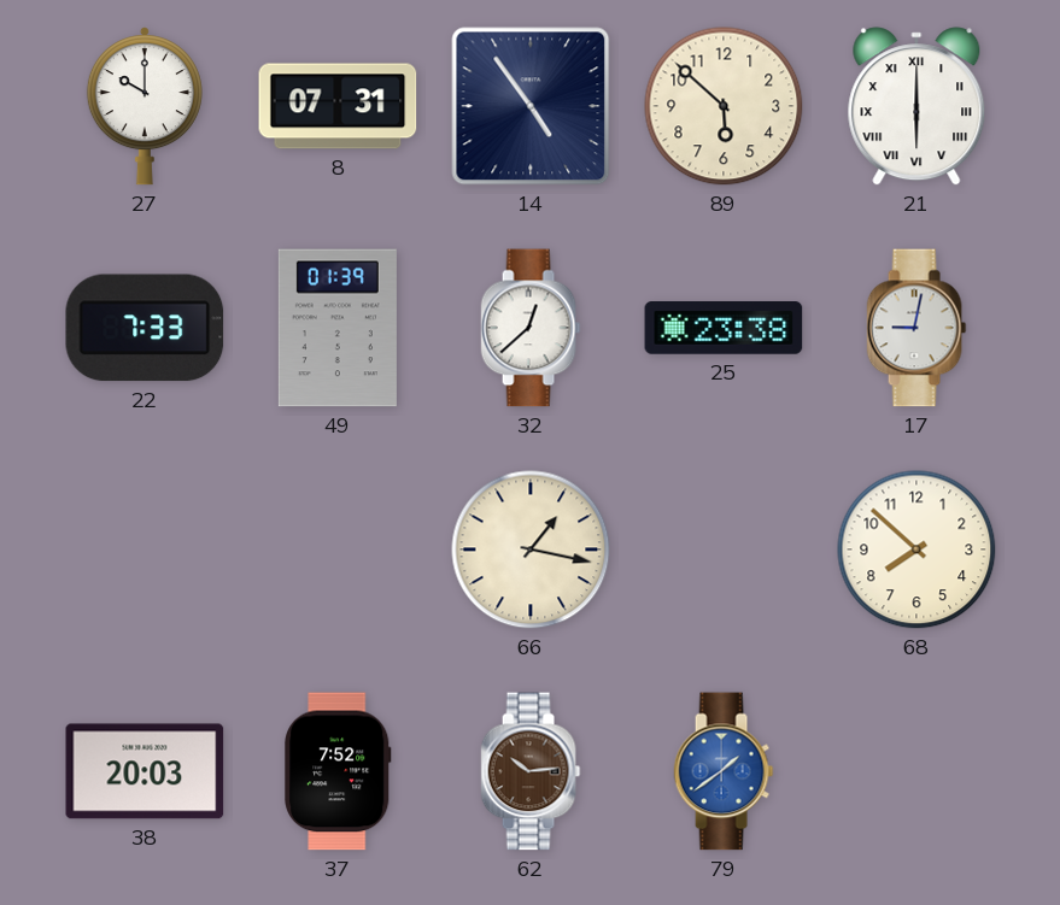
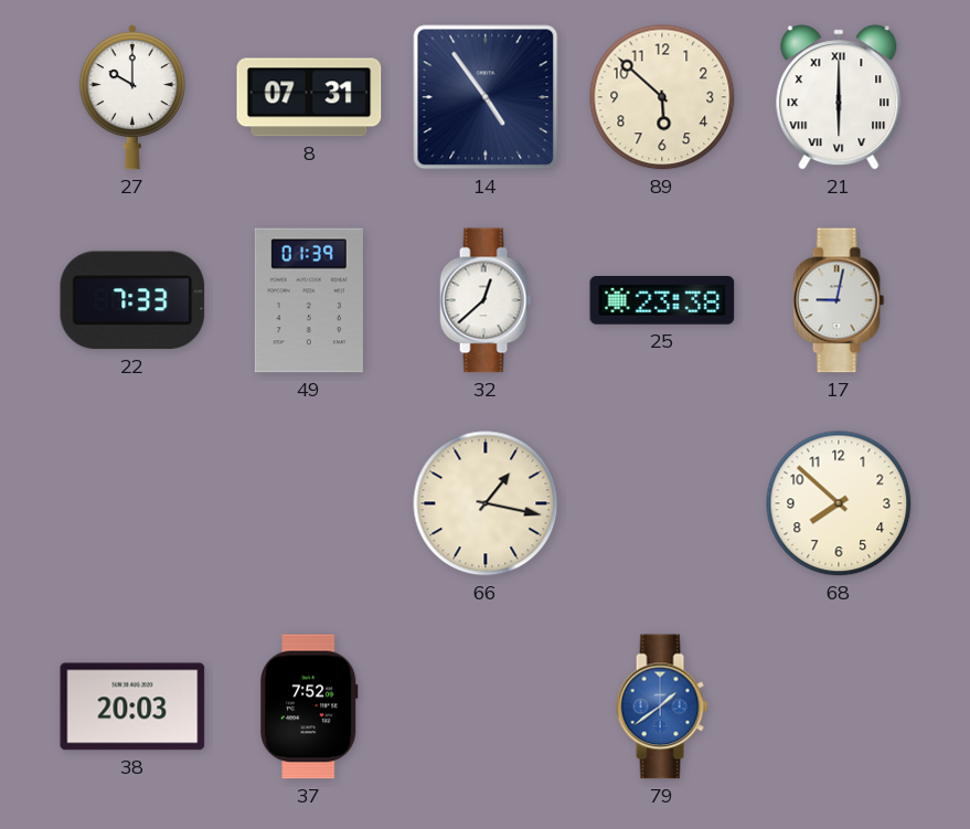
62: 10:14 -> none (531, 771)
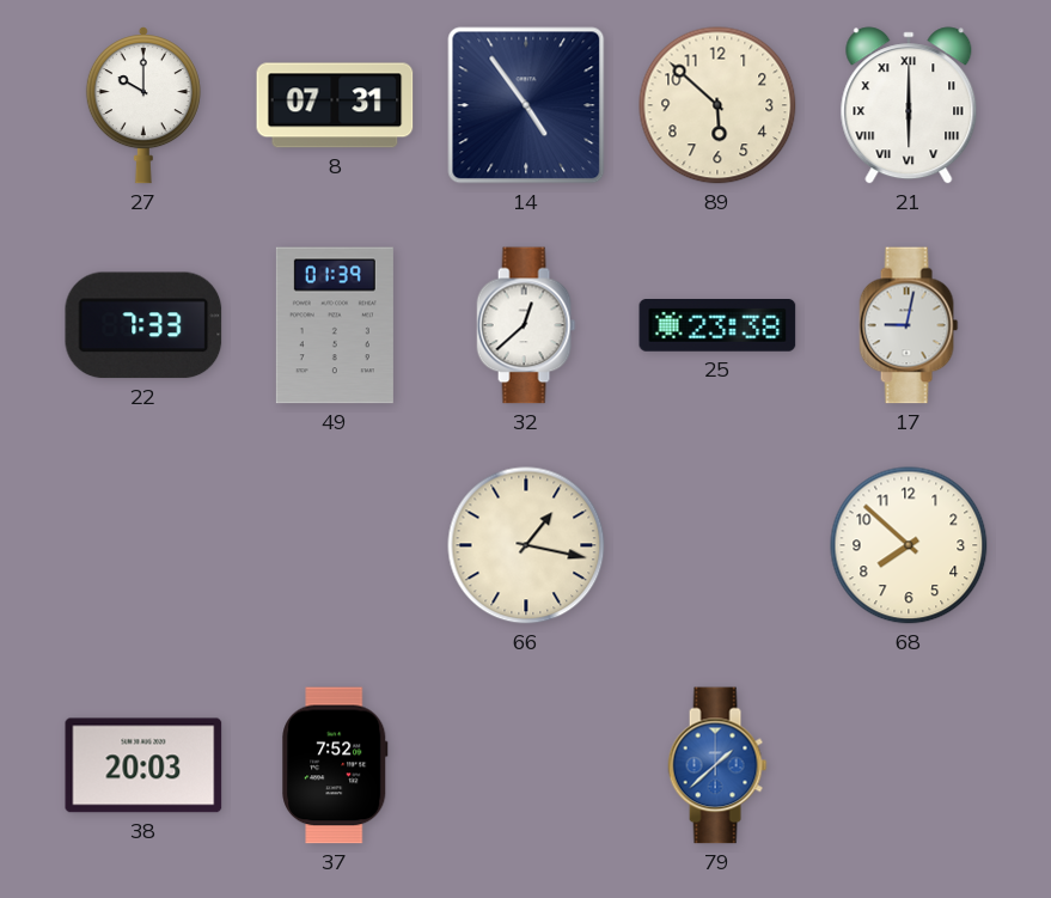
79: 1:39 -> 1:38 (717, 765)
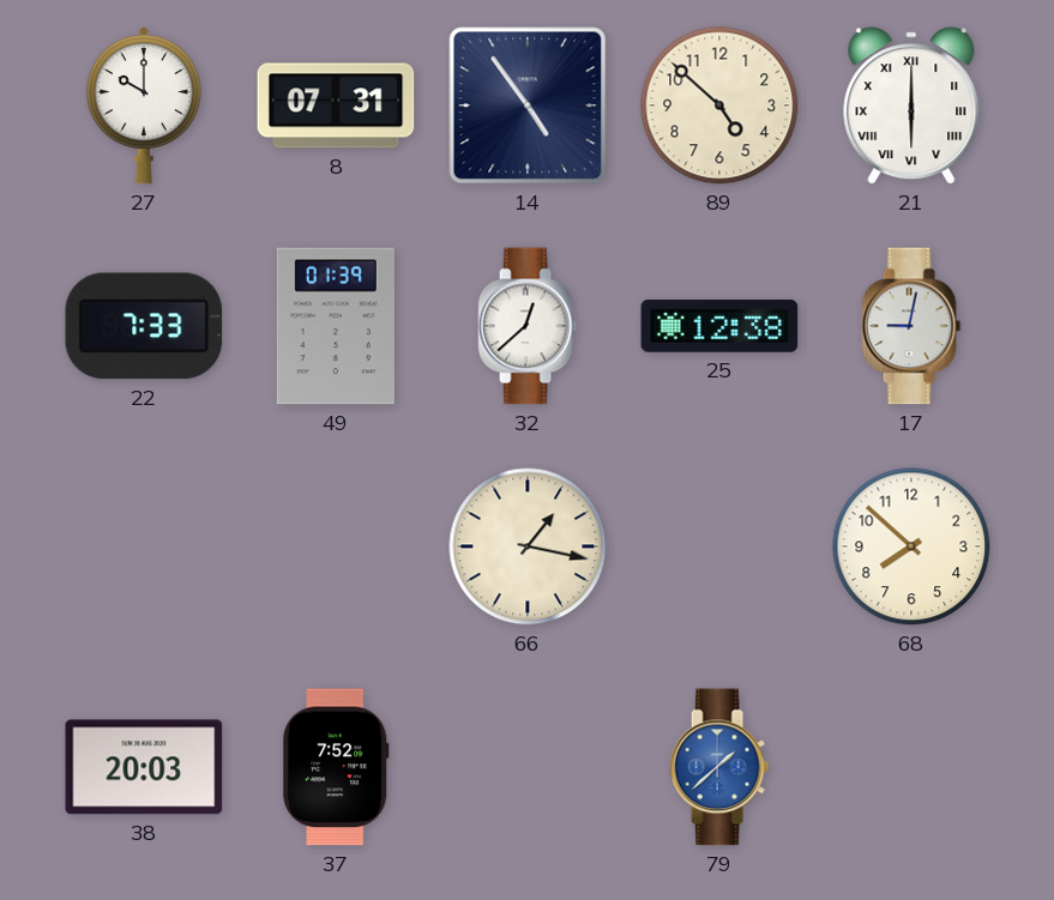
89: 5:52 -> 4:52 (719, 105)
25: 23:38 -> 12:38 (719, 327)
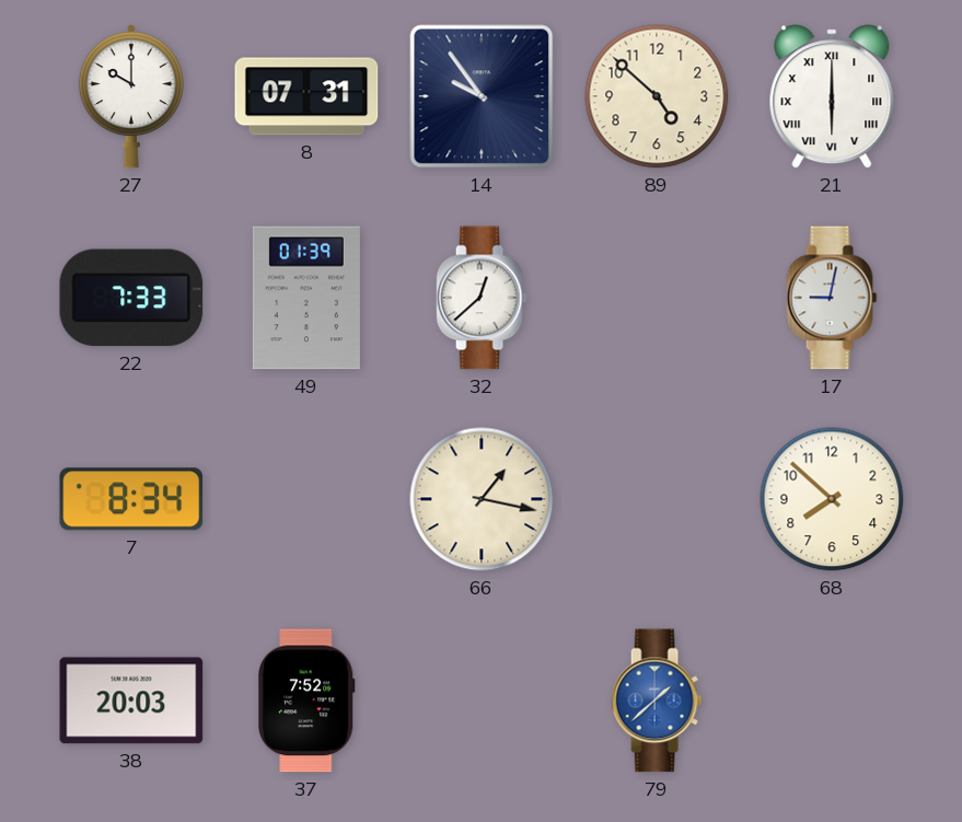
14: 4:54 -> 9:54 (482, 96)
25: 12:38 -> none (719, 327)
7: none -> 8:34 (131, 499)
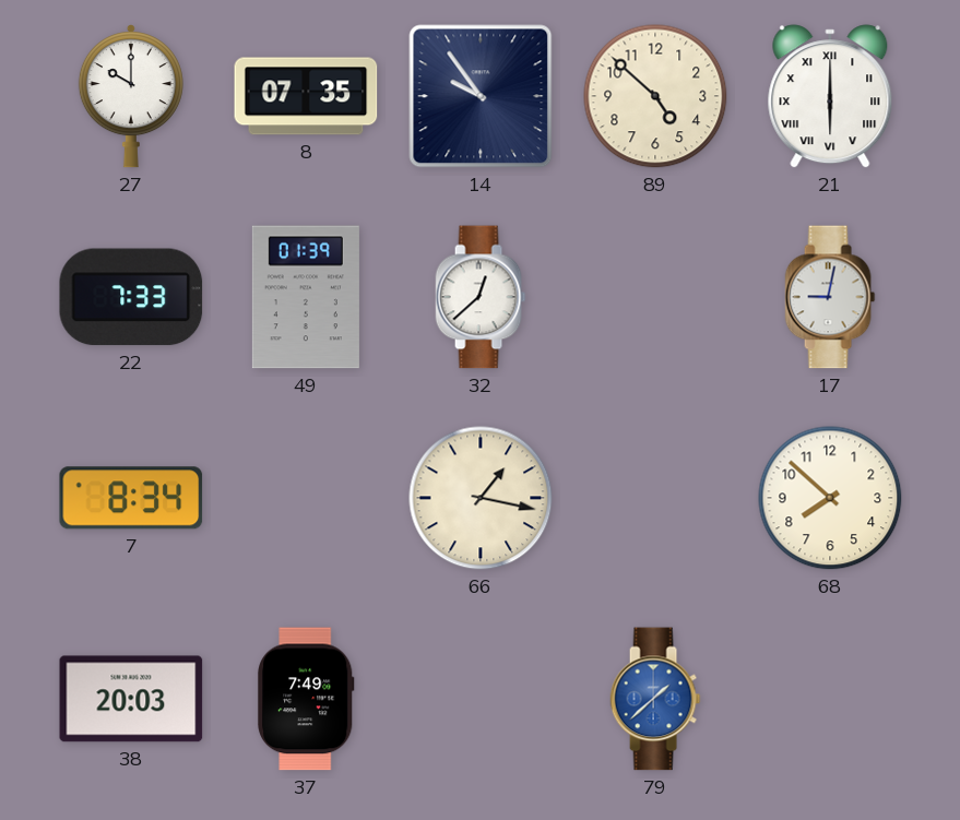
8: 07:31 -> 07:35 (306, 96)
37: 7:52 -> 7:49 (307, 699)
